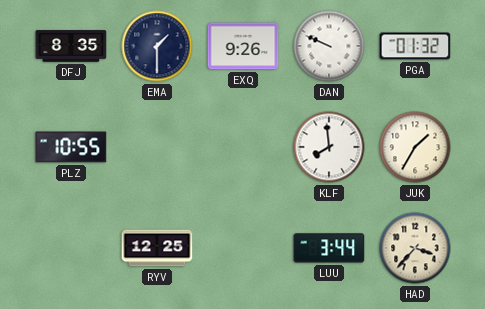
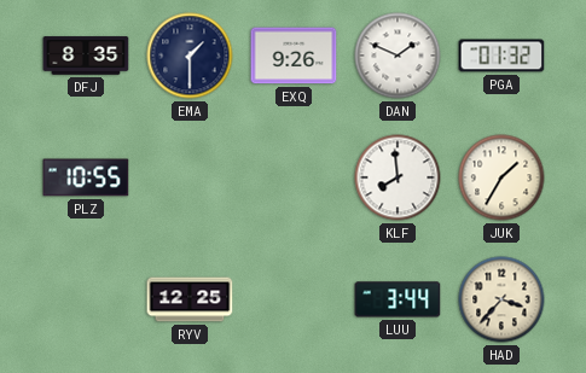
DAN: 9:49 -> 1:49 (398, 56)
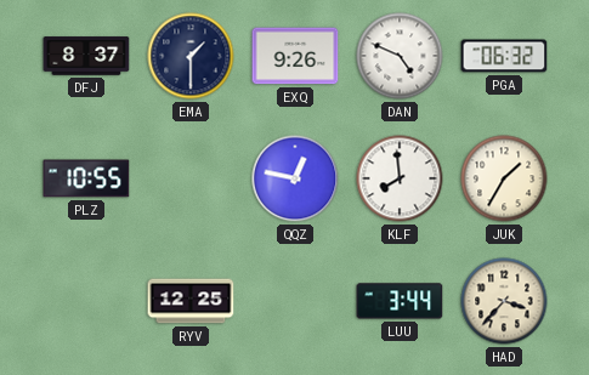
DFJ: 8:35 -> 8:37 (86, 56)
DAN: 1:49 -> 4:49 (400, 56)
PGA: 01:32 -> 06:32 (504, 56)
QQZ: none -> 12:47 (295, 178)
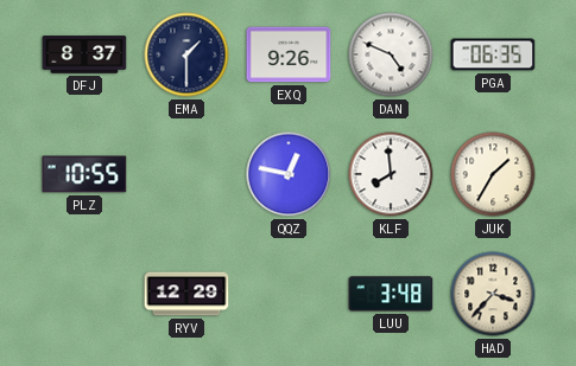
PGA: 06:32 -> 06:35 (493, 54)
RYV: 12:25 -> 12:29 (186, 294)
LUU: 3:44 -> 3:48 (391, 294)
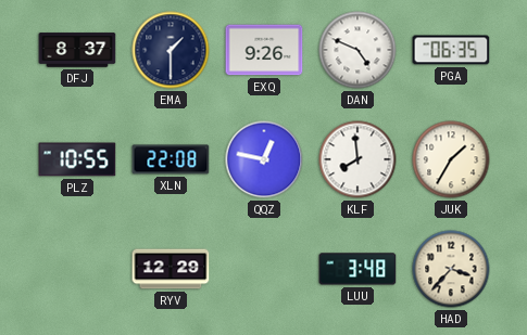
XLN: none -> 22:08 (171, 159)
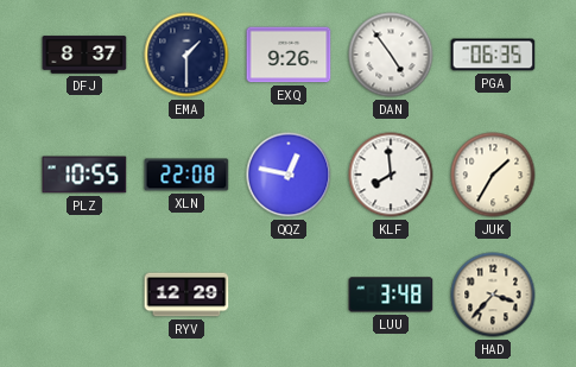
DAN: 4:49 -> 4:54 (391, 55)
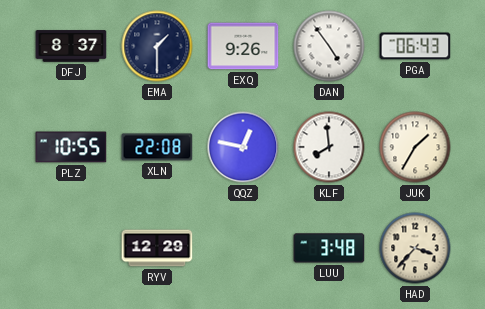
PGA: 06:35 -> 06:43 (415, 46)
